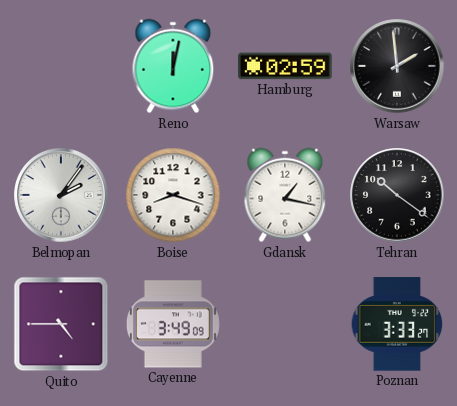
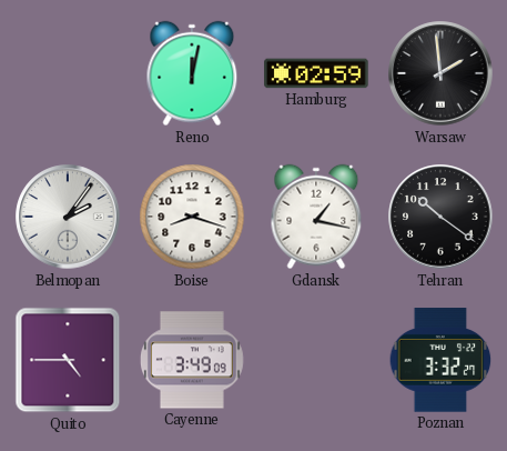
Poznan: 3:33 -> 3:32 (440, 360)
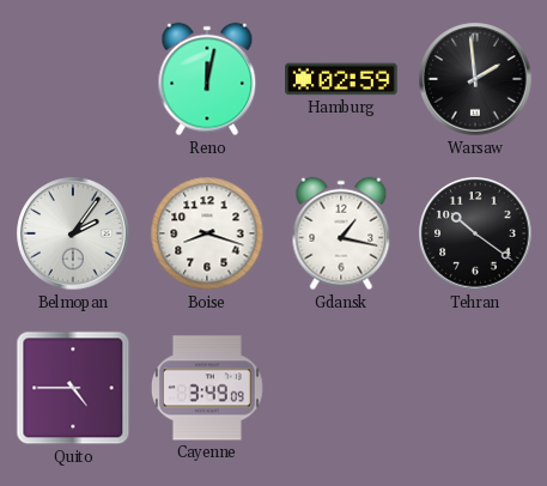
Poznan: 3:32 -> none (440, 360)
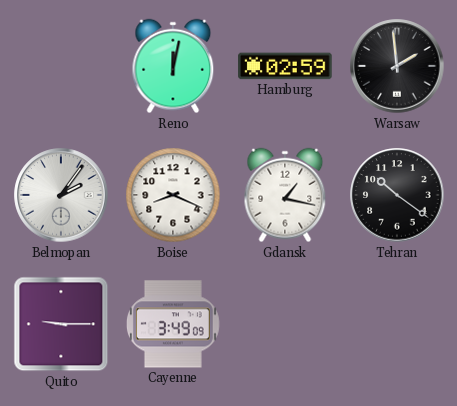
Boise: 8:18 -> 8:19 (173, 195)
Quito: 4:45 -> 9:15 (61, 324)
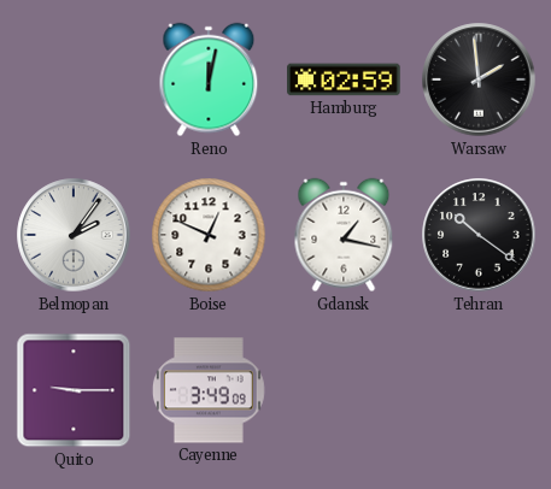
Boise: 8:19 -> 12:49 (209, 235)
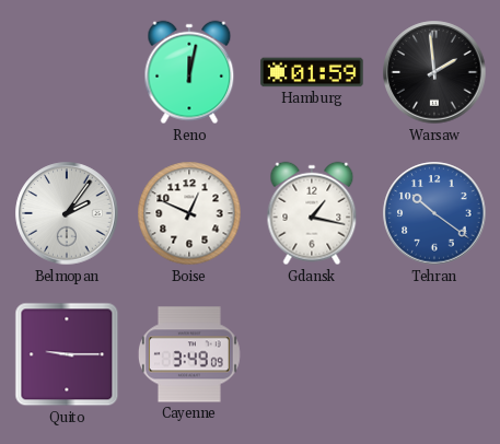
Hamburg: 02:59 -> 01:59 (312, 72)
Tehran dial: black -> blue (434, 213)
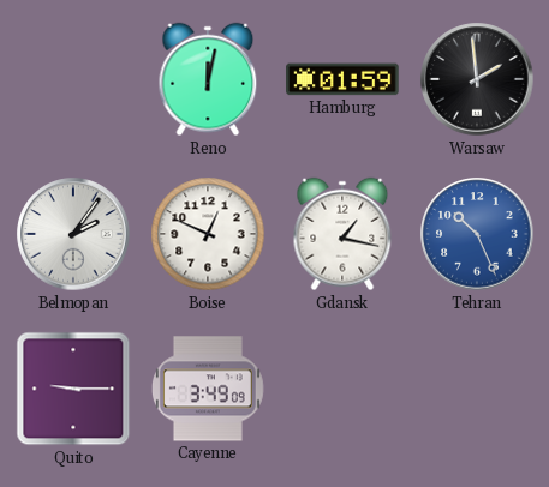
Tehran: 10:21 -> 10:26 (477, 234)
